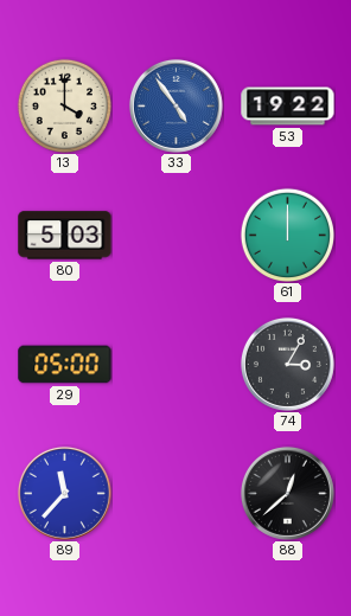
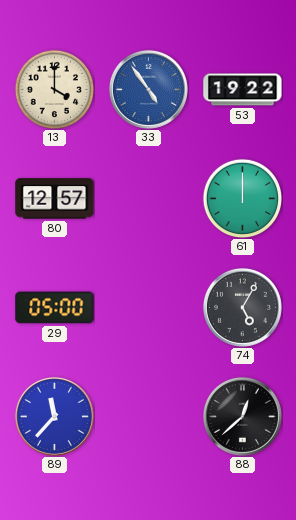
80: 5:03 -> 12:57 (55, 199)
74: 3:05 -> 5:05 (242, 307)
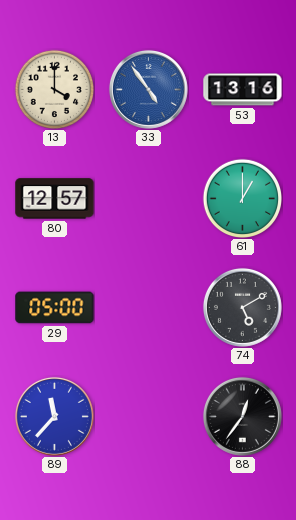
53: 19:22 -> 13:16 (243, 90)
61: 12:00 -> 1:00 (242, 198)
74: 5:05 -> 5:10 (242, 307)
88: 12:38 -> 12:36 (242, 416)
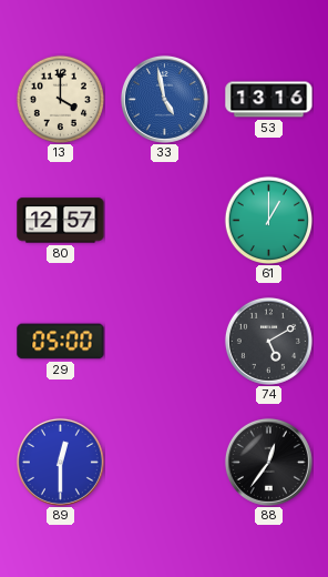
33: 4:54 -> 4:58 (164, 99)
89: 11:37 -> 12:30 (60, 462)
